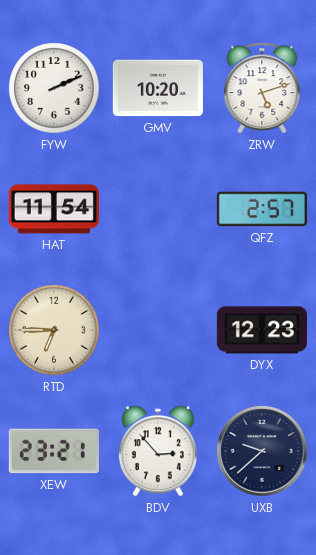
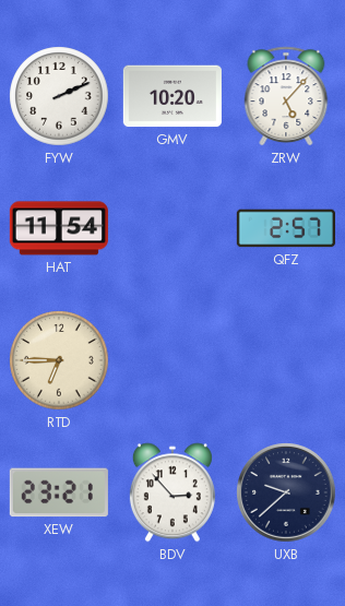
ZRW: 5:12 -> 5:07 (286, 96)
DYX: 12:23 -> none (262, 330)
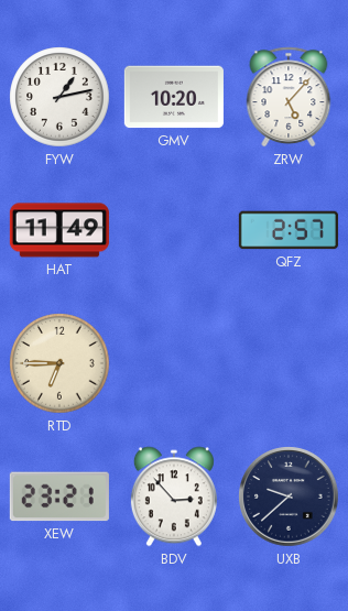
FYW: 2:11 -> 1:13 (59, 97)
HAT: 11:54 -> 11:49 (59, 230)
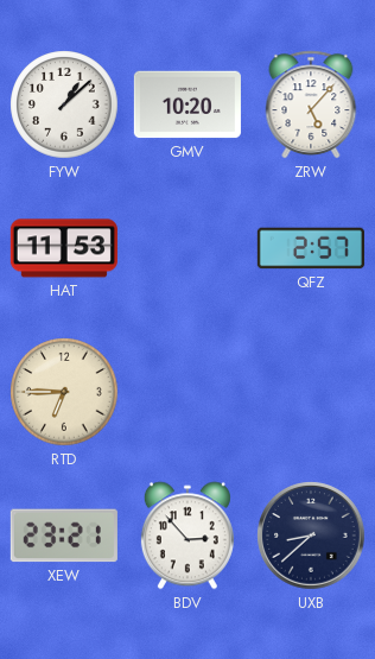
FYW: 1:13 -> 1:08 (64, 104)
HAT: 11:49 -> 11:53 (64, 248)
UXB: 9:38 -> 8:38 (311, 536)
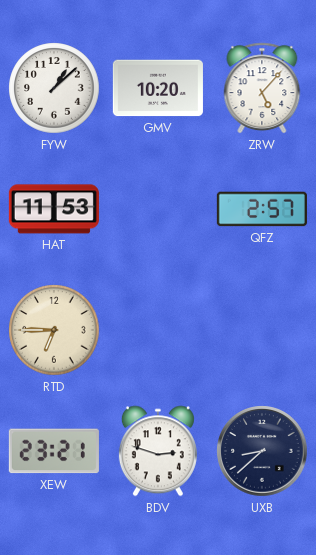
BDV: 2:53 -> 2:48 (158, 451)
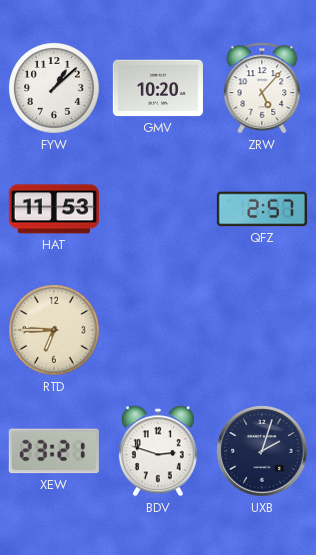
UXB: 8:38 -> 2:03 (262, 451)
